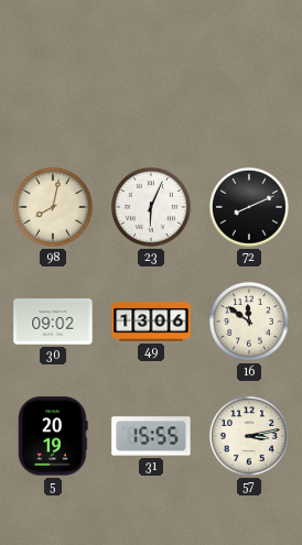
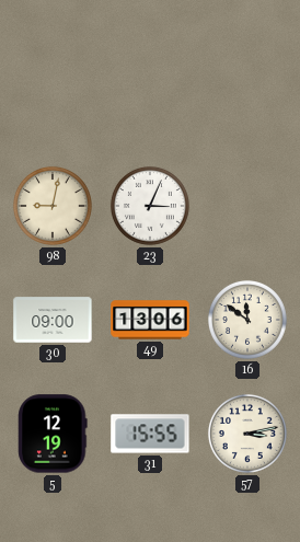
98: 8:02 -> 9:02 (53, 206)
23: 6:04 -> 3:04 (150, 206)
72: 8:11 -> none (249, 207)
30: 09:02 -> 09:00 (53, 320)
5: 20:19 -> 12:19 (53, 434)
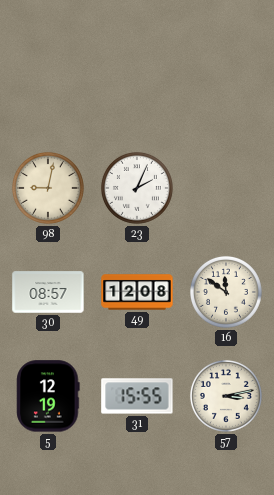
23: 3:04 -> 2:04 (137, 188)
30: 09:00 -> 08:57 (48, 292)
49: 13:06 -> 12:08 (137, 292)
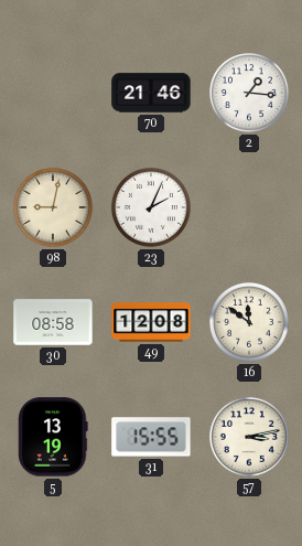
70: none -> 21:46 (151, 93)
2: none -> 1:16 (249, 93)
30: 08:57 -> 08:58 (53, 322)
5: 12:19 -> 13:19 (53, 437)
